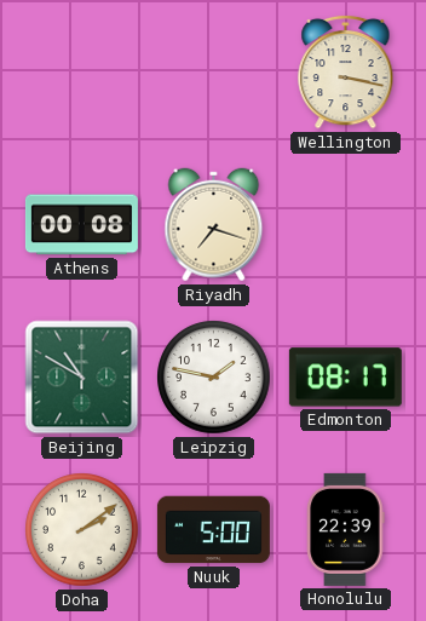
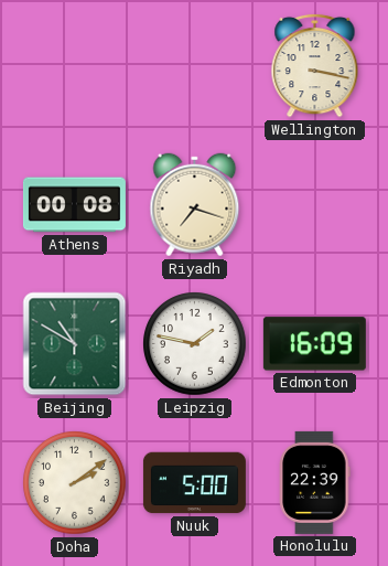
Edmonton: 08:17 -> 16:09 (314, 344)
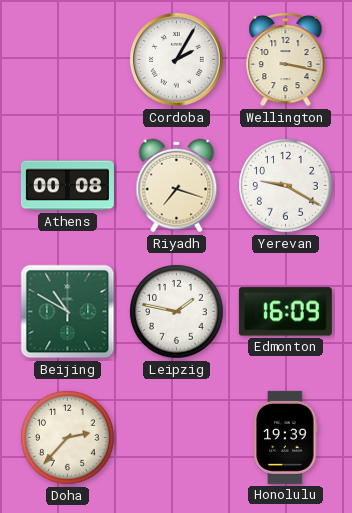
Cordoba: none -> 2:05 (176, 59)
Yerevan: none -> 9:20 (286, 186)
Doha: 2:09 -> 2:37 (68, 438)
Nuuk: 5:00 -> none (194, 483)
Honolulu: 22:39 -> 19:39 (286, 437)
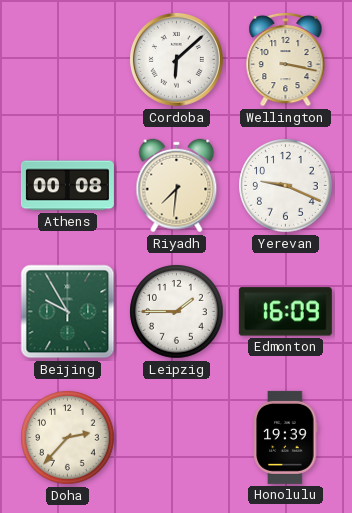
Cordoba: 2:05 -> 6:08 (176, 59)
Riyadh: 7:18 -> 7:31 (177, 186)
Yerevan: 9:20 -> 9:19 (286, 186)
Beijing: 10:50 -> 9:55 (68, 312)
Leipzig: 1:47 -> 1:45 (177, 312)
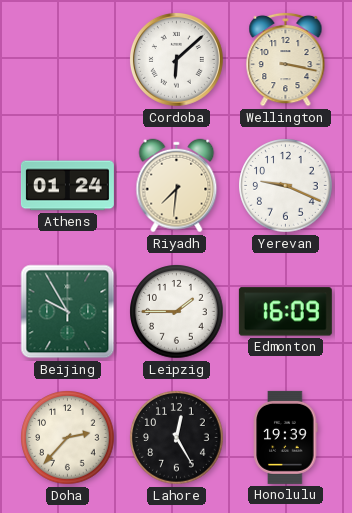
Athens: 00:08 -> 01:24 (67, 186)
Lahore: none -> 12:25 (177, 438)
